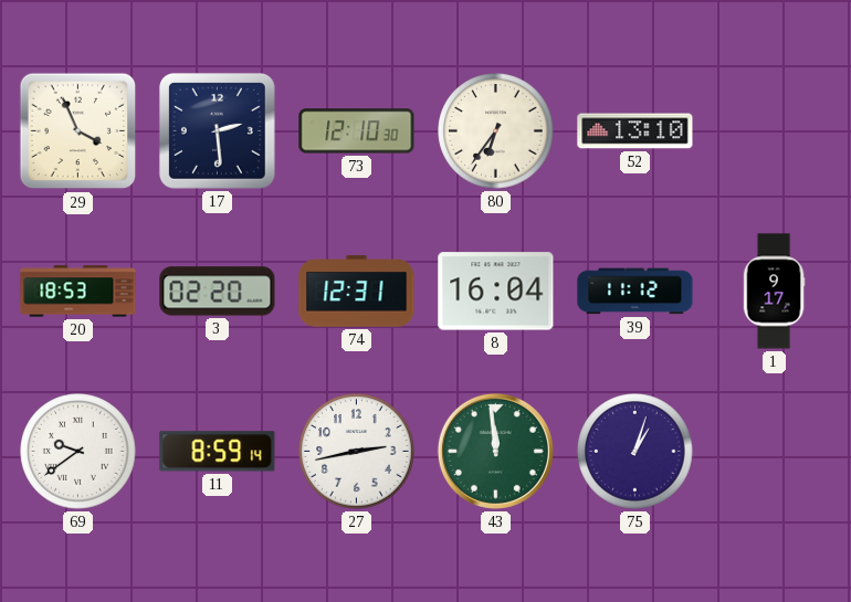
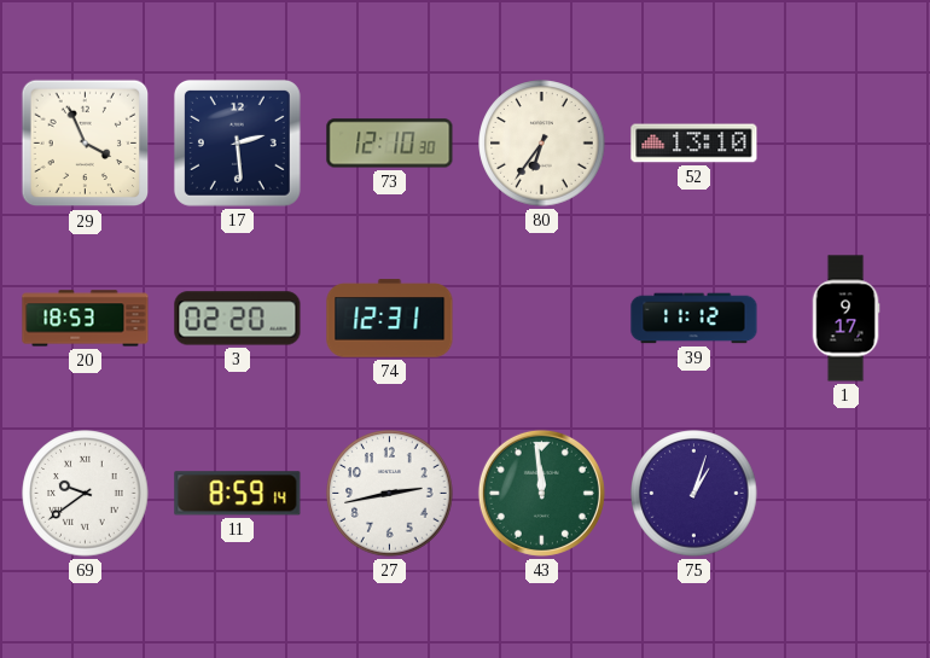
8: 16:04 -> none (496, 292)
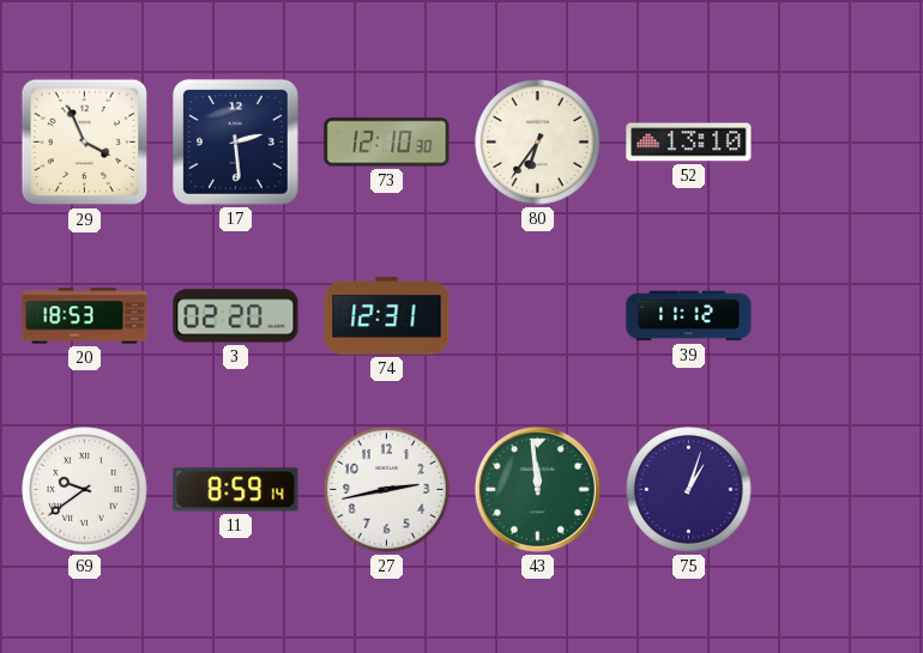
1: 9:17 -> none (845, 319)
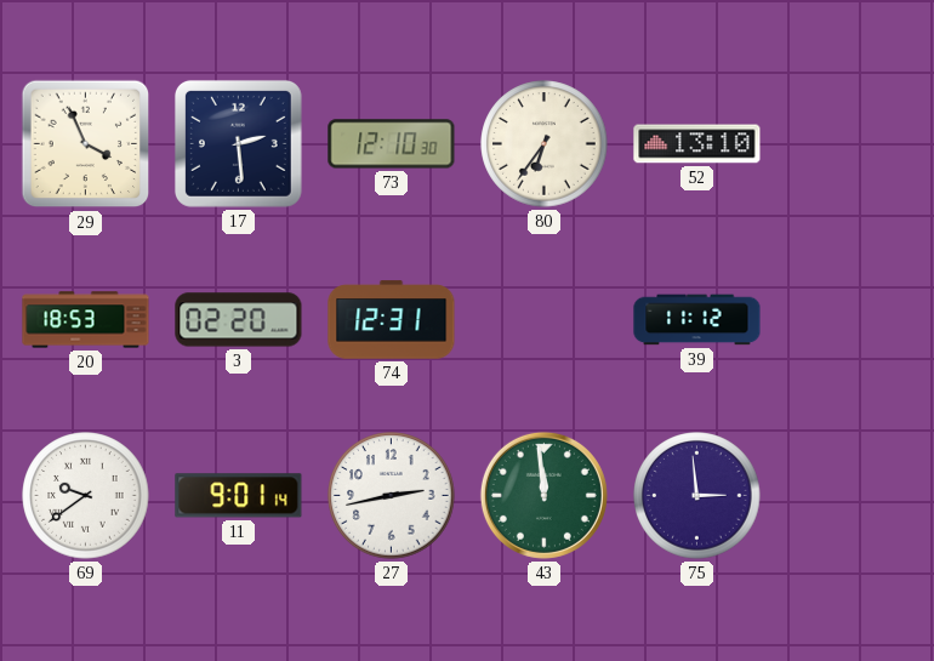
11: 8:59 -> 9:01 (239, 496)
75: 1:03 -> 2:59 (697, 496)
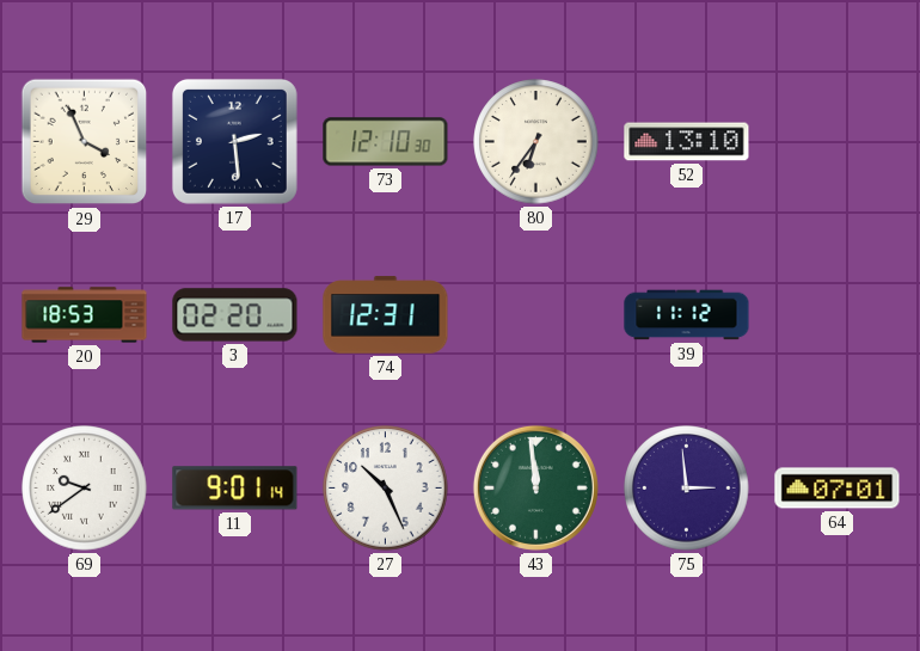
27: 2:43 -> 10:26 (386, 489)
64: none -> 07:01 (838, 489)
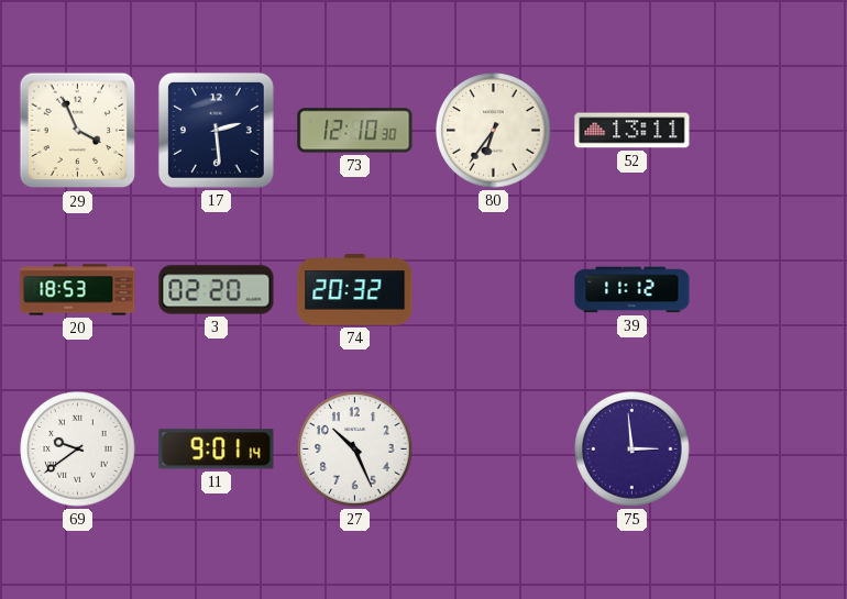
52: 13:10 -> 13:11 (632, 131)
74: 12:31 -> 20:32 (355, 290)
43: 11:59 -> none (535, 487)
64: 07:01 -> none (838, 489)
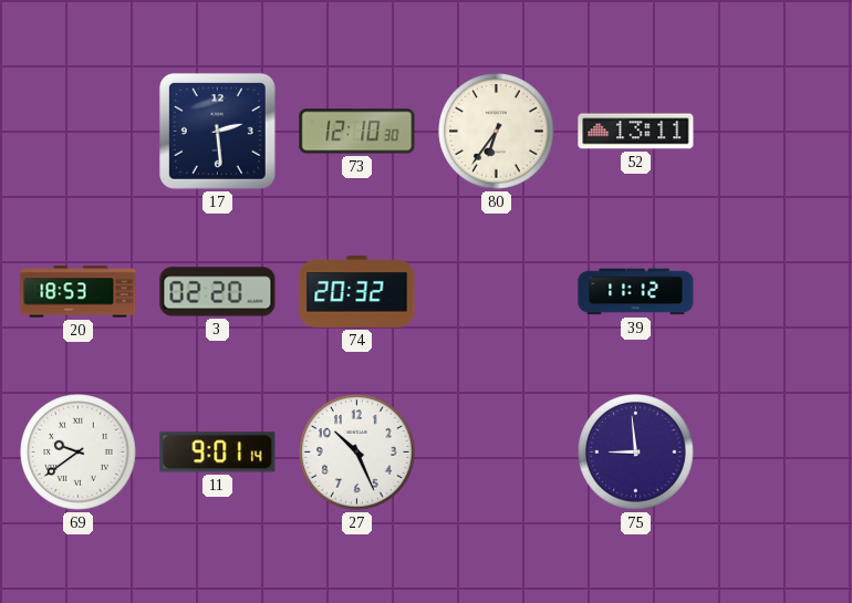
29: 3:56 -> none (78, 131)
75: 2:59 -> 8:59 (636, 453)
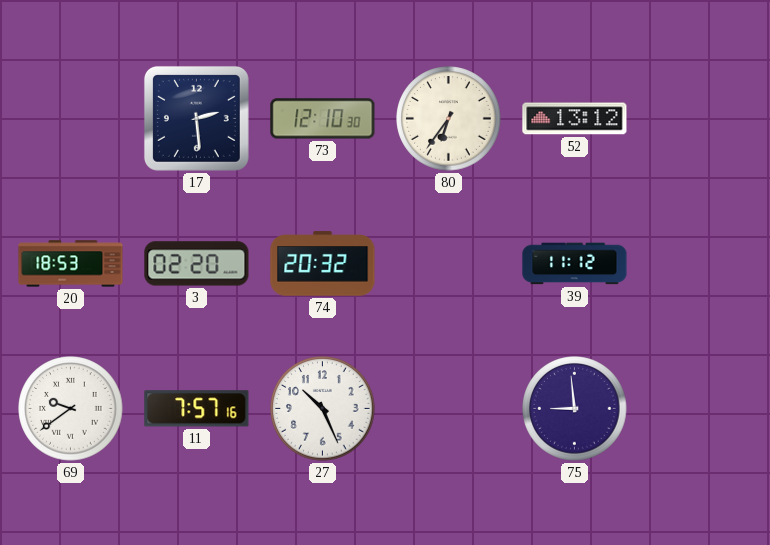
52: 13:11 -> 13:12 (575, 119)
11: 9:01 -> 7:57 (197, 409)
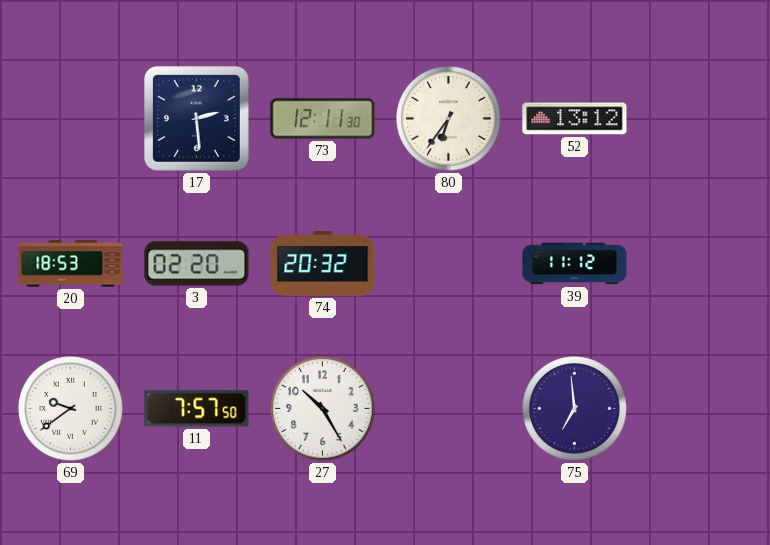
73: 12:10 -> 12:11 (323, 119)
11: 7:57:16 -> 7:57:50 (197, 409)
27: 10:26 -> 10:25 (323, 409)
75: 8:59 -> 6:59 (575, 409)
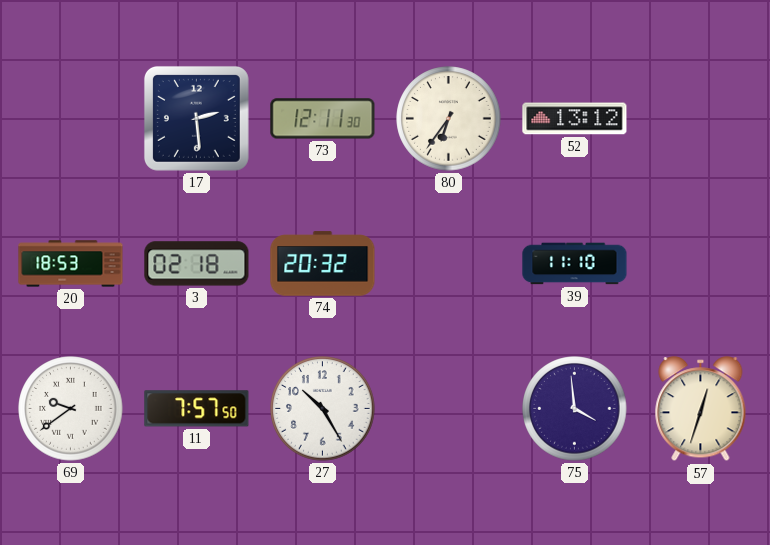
3: 02:20 -> 02:18 (197, 264)
39: 11:12 -> 11:10 (575, 264)
75: 6:59 -> 3:59 (575, 409)
57: none -> 12:33 (701, 409)
